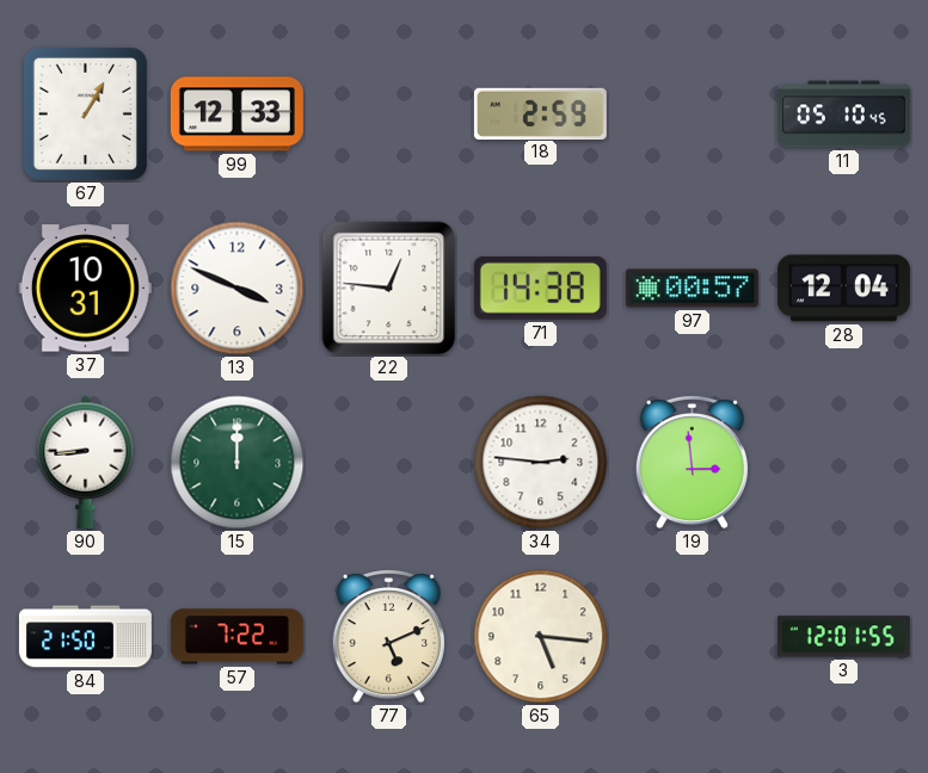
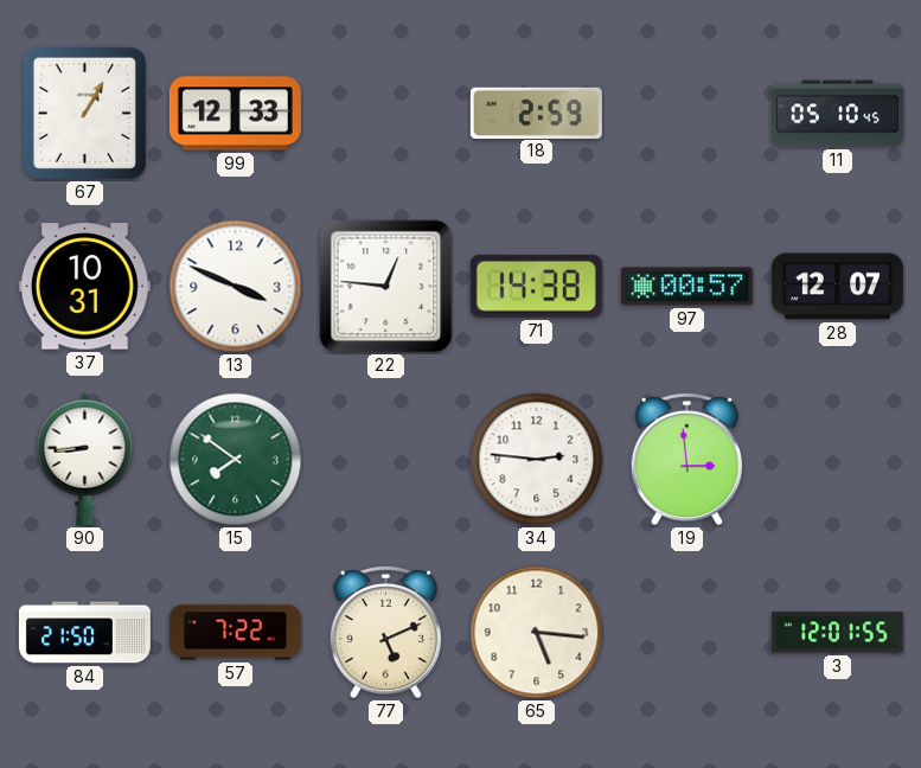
28: 12:04 -> 12:07 (837, 287)
15: 12:00 -> 7:51 (236, 460)
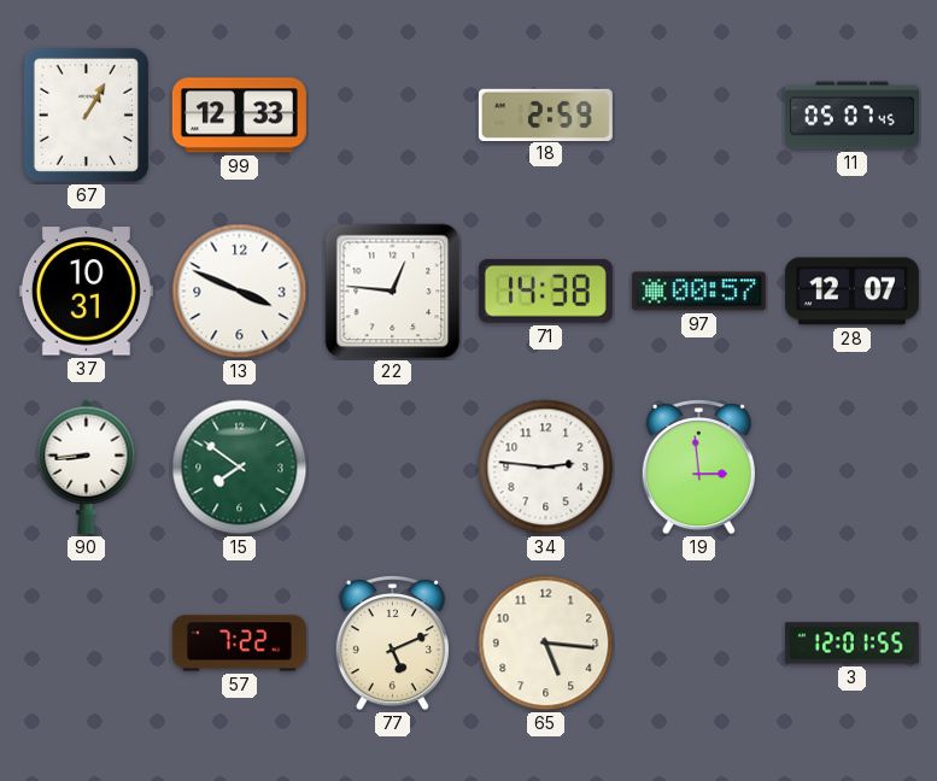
11: 05:10 -> 05:07 (851, 116)
84: 21:50 -> none (84, 633)
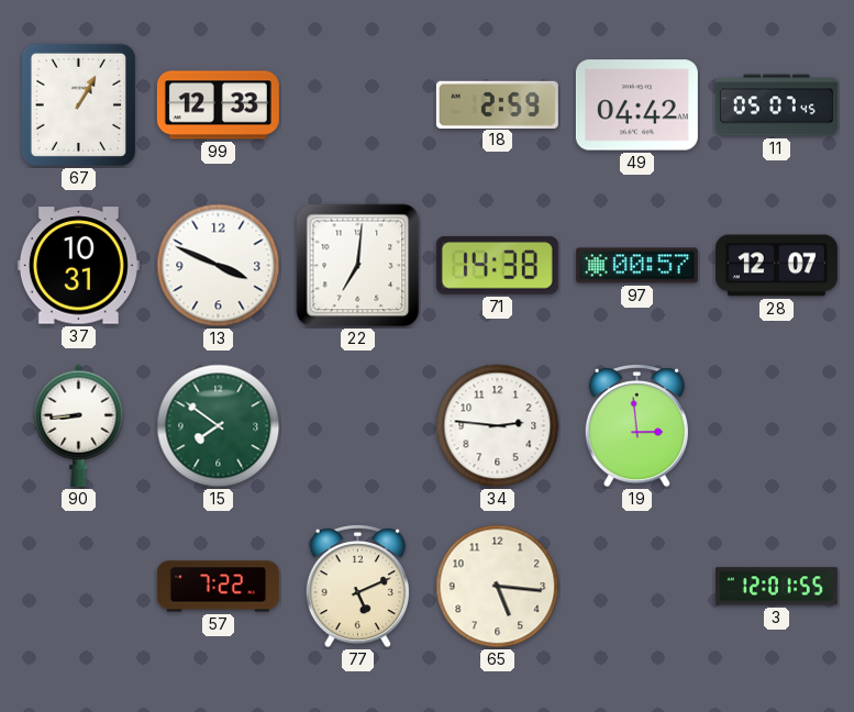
49: none -> 04:42 (636, 105)
22: 12:46 -> 7:01 (358, 266)
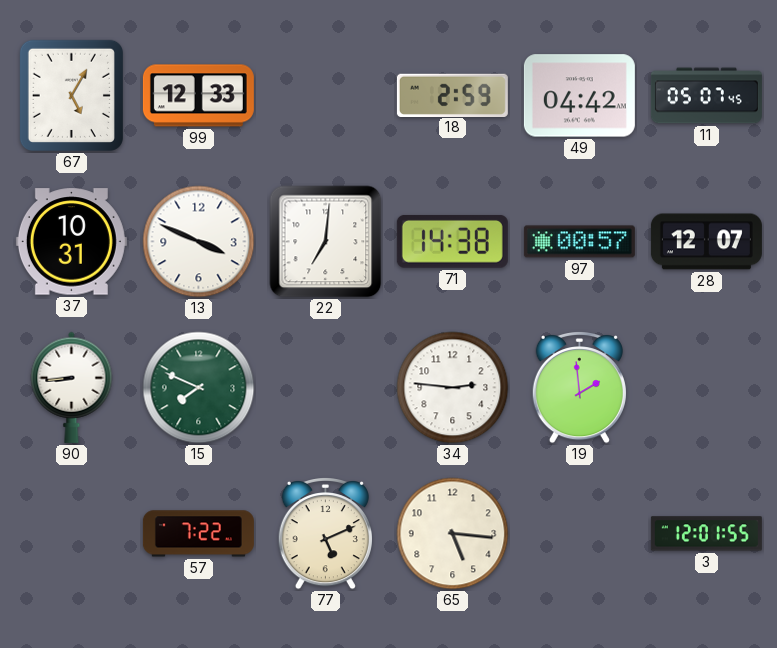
67: 1:05 -> 5:05 (71, 95)
15: 7:51 -> 7:49 (199, 388)
19: 2:59 -> 1:59 (579, 388)
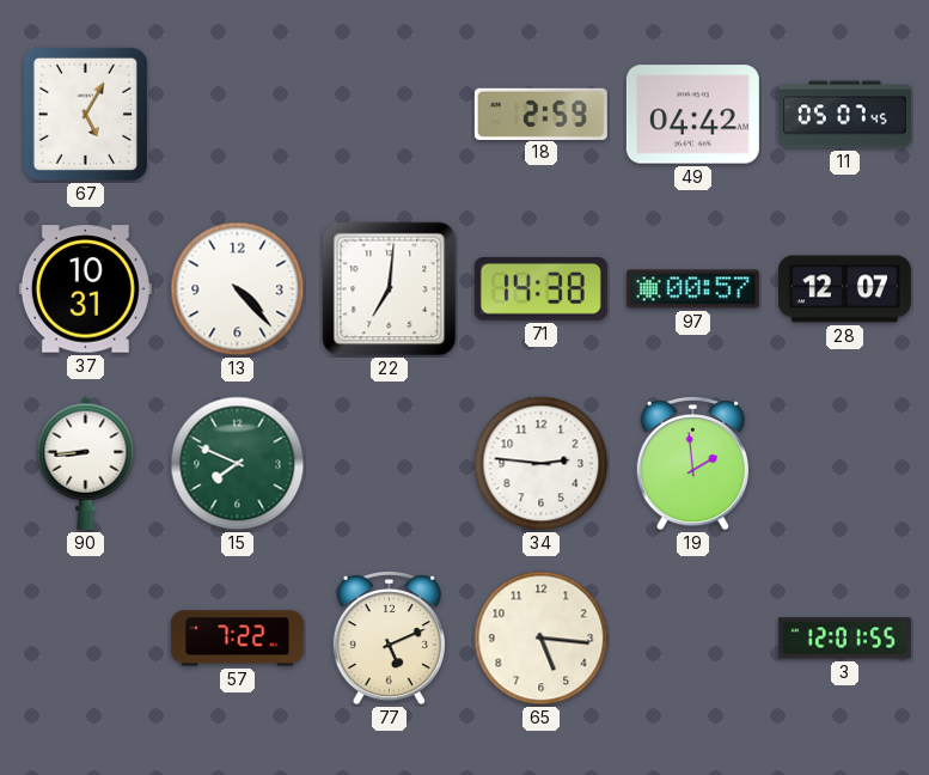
99: 12:33 -> none (198, 96)
13: 3:49 -> 4:23 (238, 289)
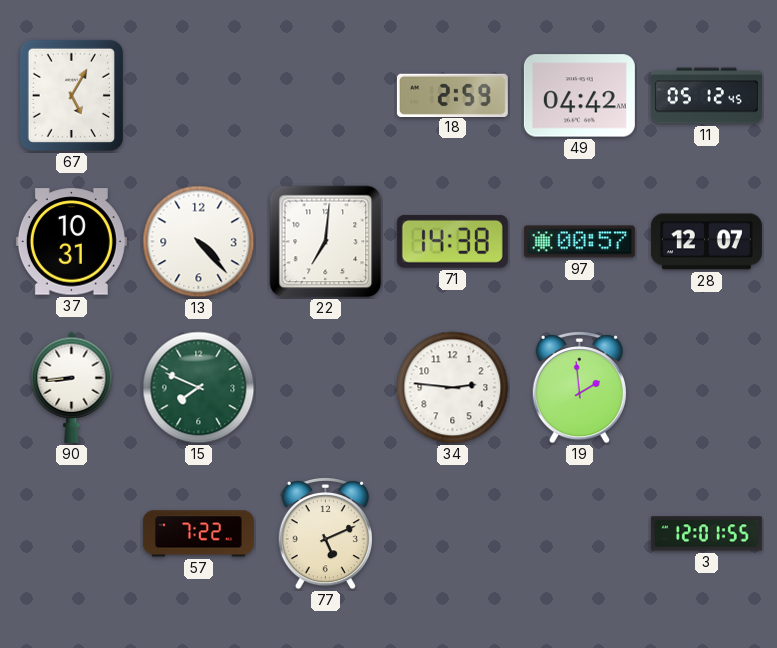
11: 05:07 -> 05:12 (706, 96)
65: 5:16 -> none (542, 639)
